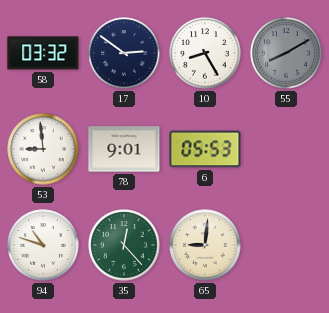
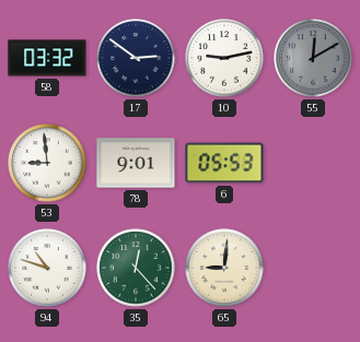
10: 8:25 -> 9:13 (224, 58)
55: 8:10 -> 12:10 (313, 58)
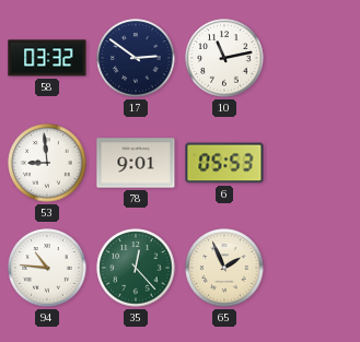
10: 9:13 -> 11:13 (224, 58)
55: 12:10 -> none (313, 58)
94: 10:48 -> 10:46 (47, 268)
65: 9:01 -> 1:56 (224, 268)
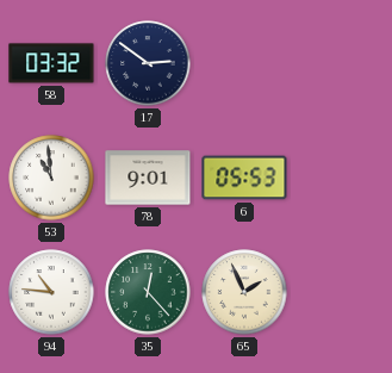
10: 11:13 -> none (224, 58)
53: 8:59 -> 10:59 (51, 178)
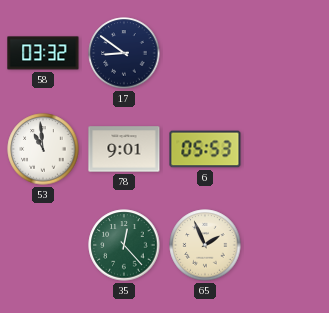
17: 2:51 -> 8:51 (124, 53)
94: 10:46 -> none (51, 292)
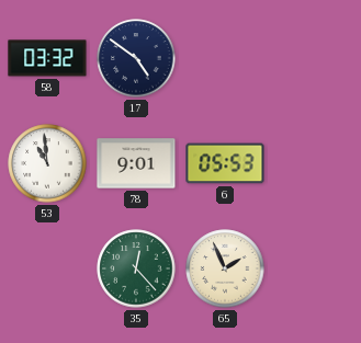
17: 8:51 -> 4:51 (136, 58)
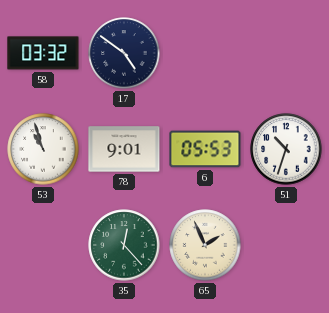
53: 10:59 -> 10:57 (43, 149)
51: none -> 10:33 (286, 149)
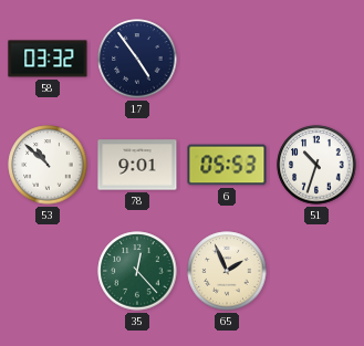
17: 4:51 -> 4:54 (137, 59)
53: 10:57 -> 10:52 (48, 165)
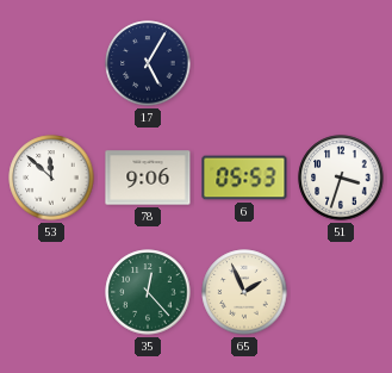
58: 03:32 -> none (48, 59)
17: 4:54 -> 5:05 (148, 63)
53: 10:52 -> 11:52 (51, 178)
78: 9:01 -> 9:06 (148, 178)
51: 10:33 -> 3:33 (341, 178)
